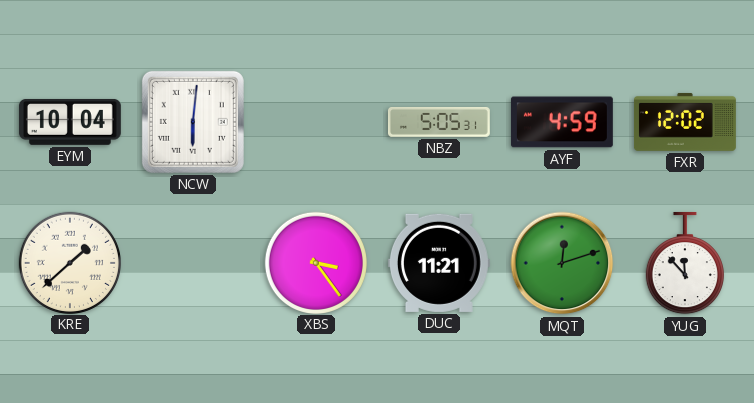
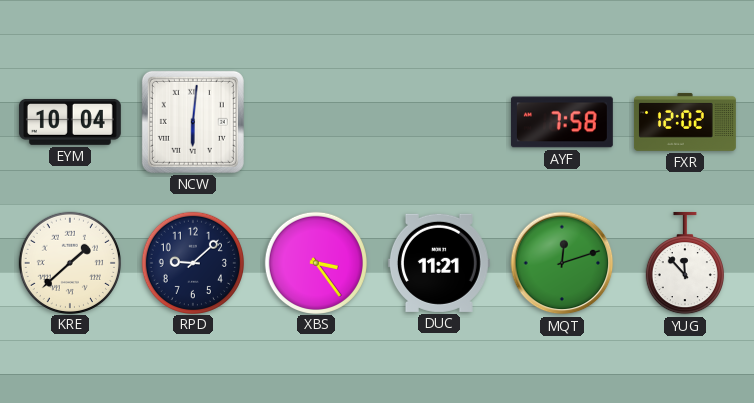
NBZ: 5:05 -> none (439, 122)
AYF: 4:59 -> 7:58 (562, 122)
RPD: none -> 9:08 (192, 262)
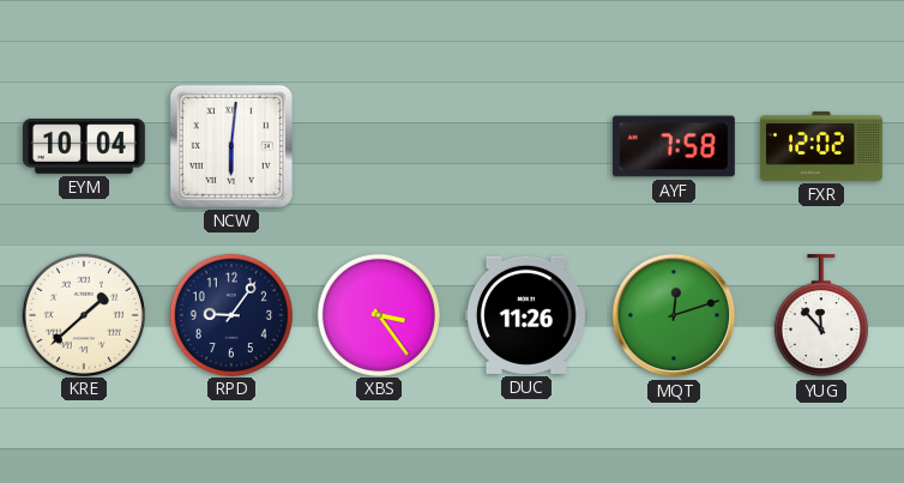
RPD: 9:08 -> 9:06 (230, 314)
DUC: 11:21 -> 11:26 (526, 315)
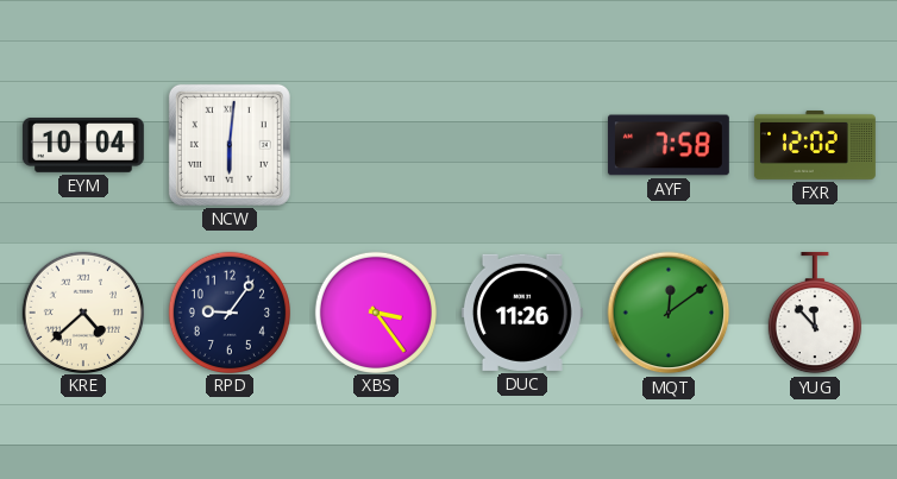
KRE: 1:38 -> 4:38 (82, 311)
MQT: 12:12 -> 12:09 (669, 313)
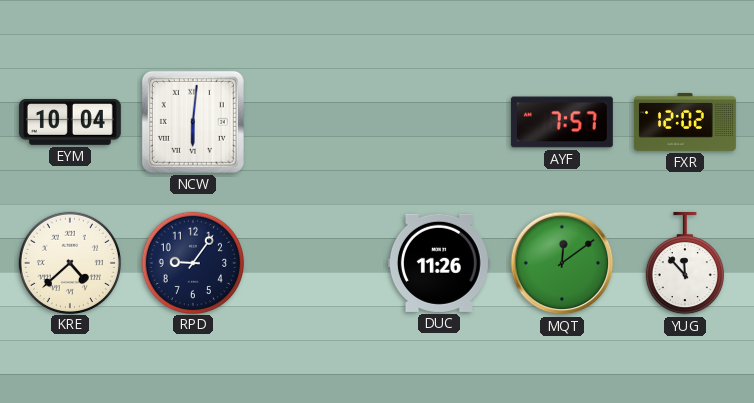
AYF: 7:58 -> 7:57 (562, 122)
XBS: 3:24 -> none (375, 311)
